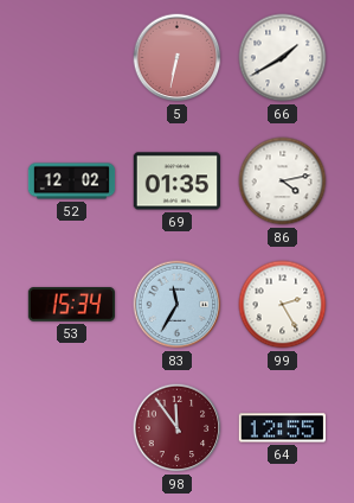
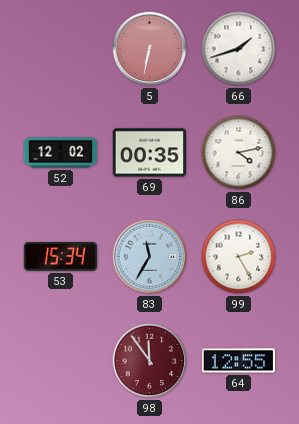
66: 1:40 -> 1:42 (239, 49)
69: 01:35 -> 00:35 (149, 153)
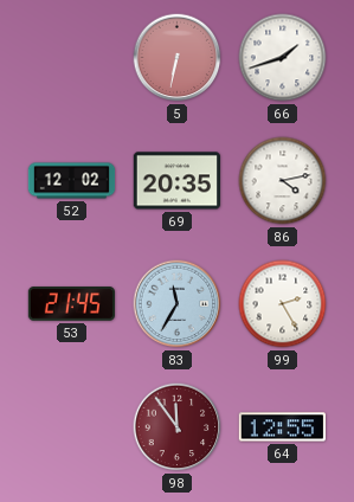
69: 00:35 -> 20:35 (176, 181)
53: 15:34 -> 21:45 (71, 304)
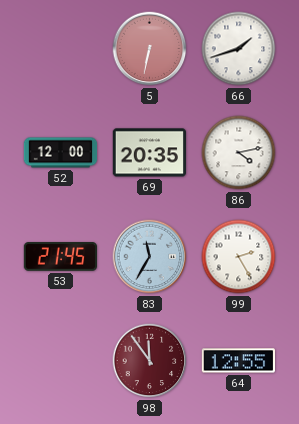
52: 12:02 -> 12:00 (61, 153)
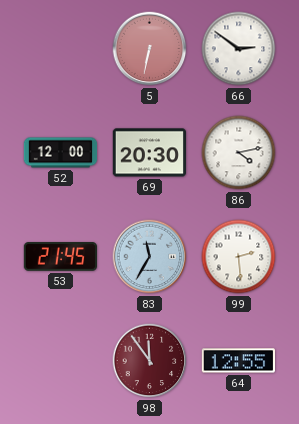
66: 1:42 -> 2:51 (239, 49)
69: 20:35 -> 20:30 (149, 153)
99: 2:25 -> 2:29 (239, 257)
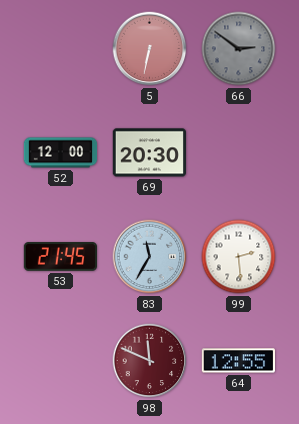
66 dial: white -> grey (239, 49)
86: 4:13 -> none (239, 153)
98: 11:54 -> 11:49 (150, 361)
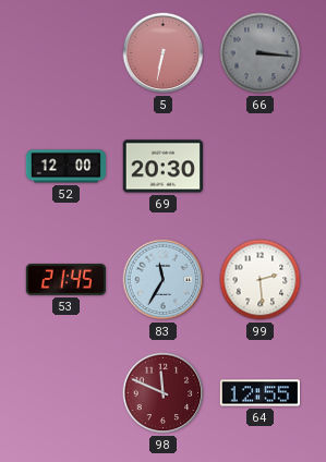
66: 2:51 -> 3:16 (261, 53)
